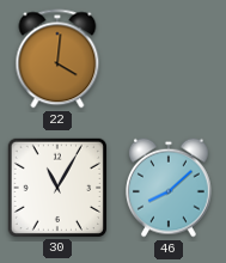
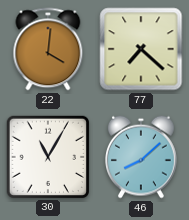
77: none -> 7:22 (141, 49)
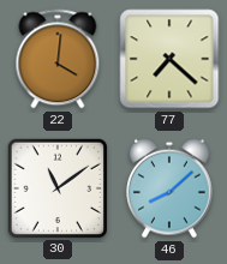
30: 11:05 -> 11:09 (56, 187)
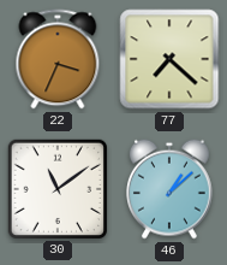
22: 4:01 -> 3:34 (58, 59)
46: 8:08 -> 1:08 (171, 189)
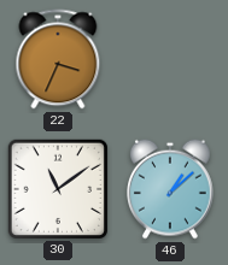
77: 7:22 -> none (169, 59)
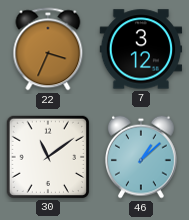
7: none -> 3:12 (141, 49)
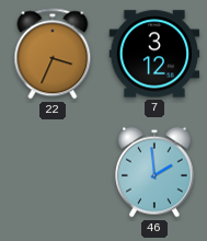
30: 11:09 -> none (47, 156)
46: 1:08 -> 1:59 (156, 172)
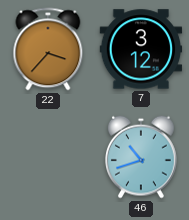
22: 3:34 -> 3:37 (48, 49)
46: 1:59 -> 10:42 (142, 157)
